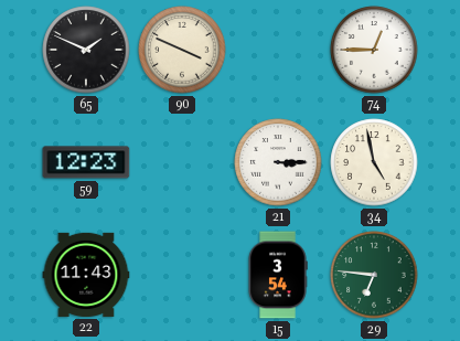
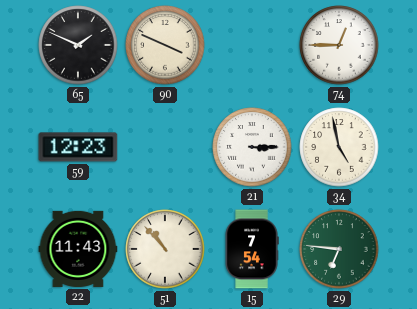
51: none -> 10:53 (165, 249)
15: 3:54 -> 7:54 (252, 249)
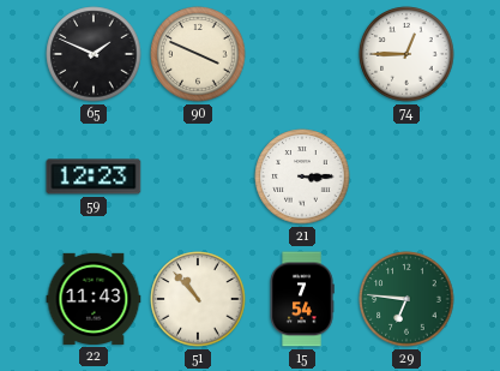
34: 4:58 -> none (339, 147)
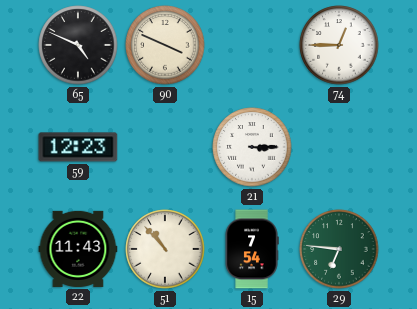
65: 1:49 -> 4:49 (78, 45)
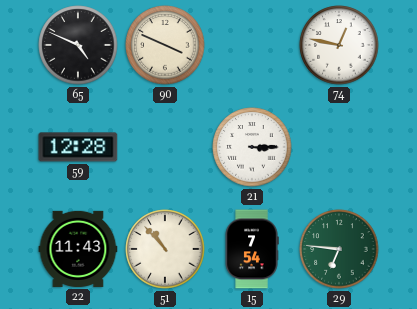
74: 12:45 -> 12:47 (339, 45)
59: 12:23 -> 12:28 (78, 147)
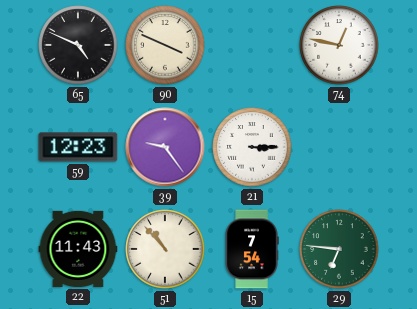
59: 12:28 -> 12:23 (78, 147)
39: none -> 9:24 (165, 147)
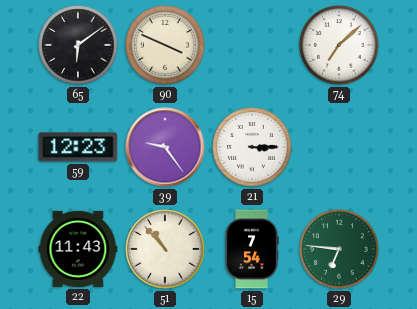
65: 4:49 -> 6:09 (78, 45)
74: 12:47 -> 7:08 (339, 45)
